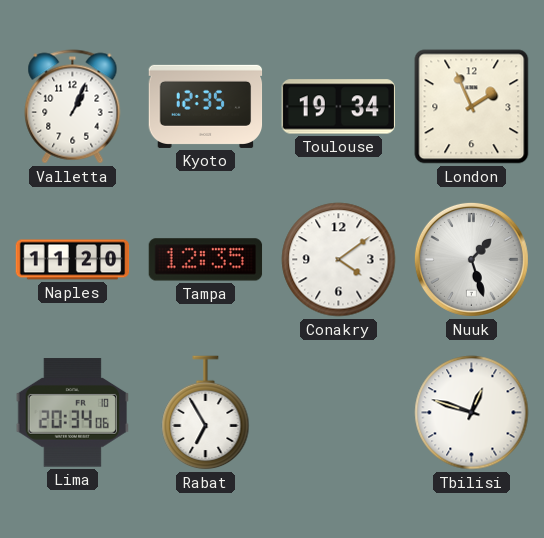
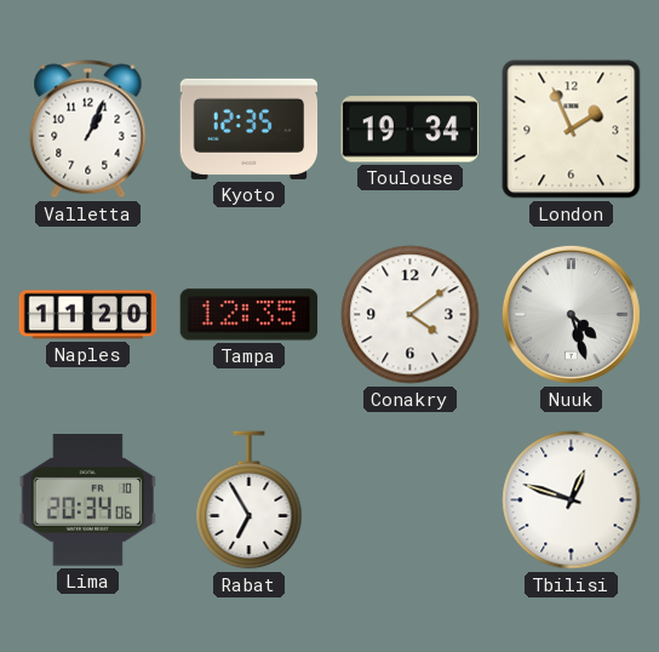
Nuuk: 1:27 -> 4:27 (571, 314)
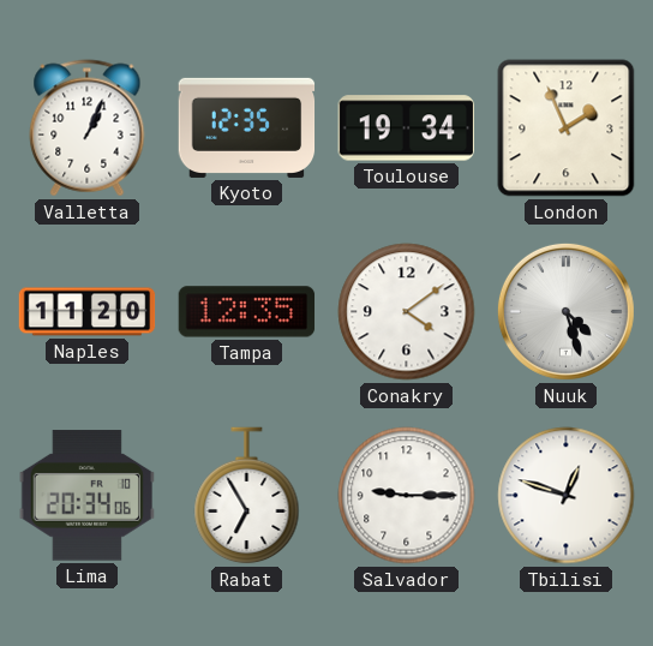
Salvador: none -> 9:15 (407, 496)
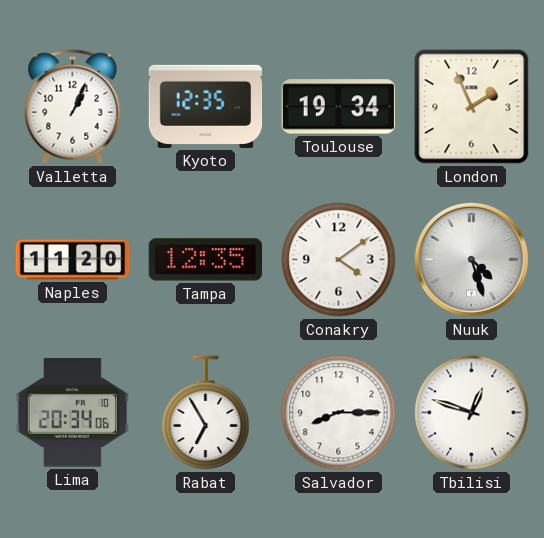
Salvador: 9:15 -> 8:15 (339, 413)
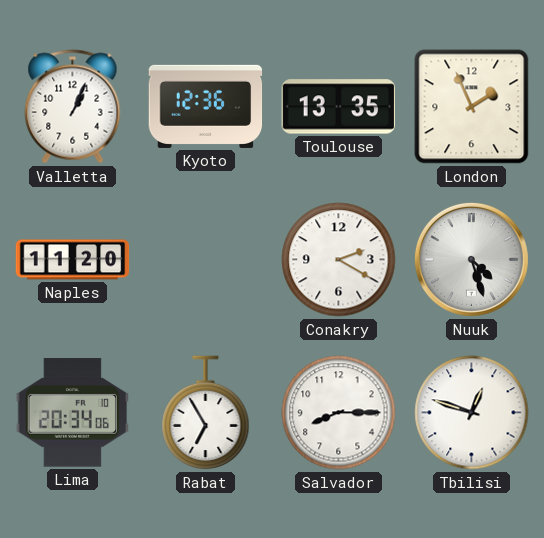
Kyoto: 12:35 -> 12:36 (206, 106)
Toulouse: 19:34 -> 13:35 (338, 107)
Tampa: 12:35 -> none (206, 260)
Conakry: 4:09 -> 2:20 (339, 260)
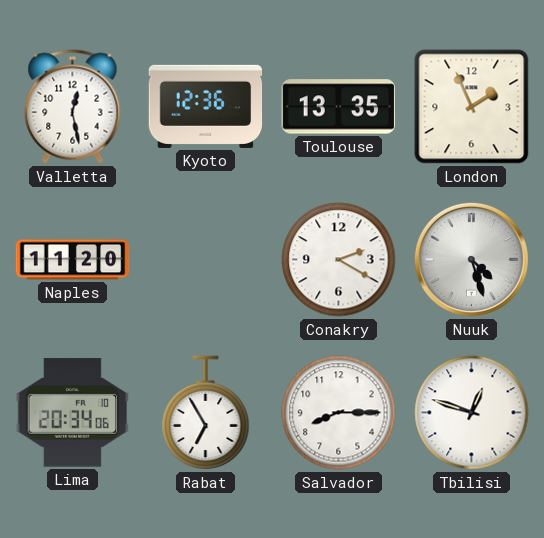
Valletta: 1:04 -> 12:28 (73, 107)
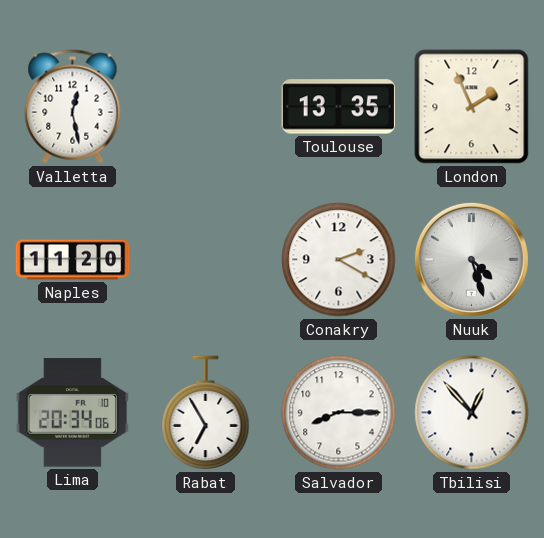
Kyoto: 12:36 -> none (206, 106)
Tbilisi: 12:48 -> 12:53 (472, 413)
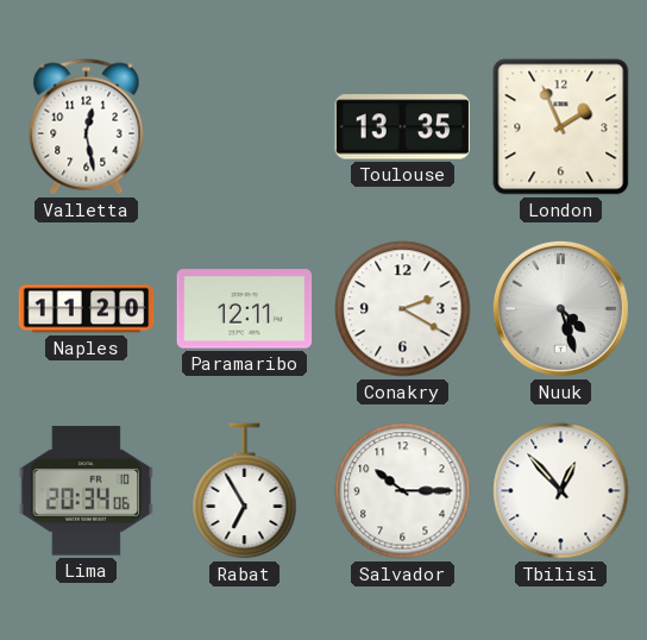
Paramaribo: none -> 12:11 (245, 309)
Salvador: 8:15 -> 10:15 (403, 491)
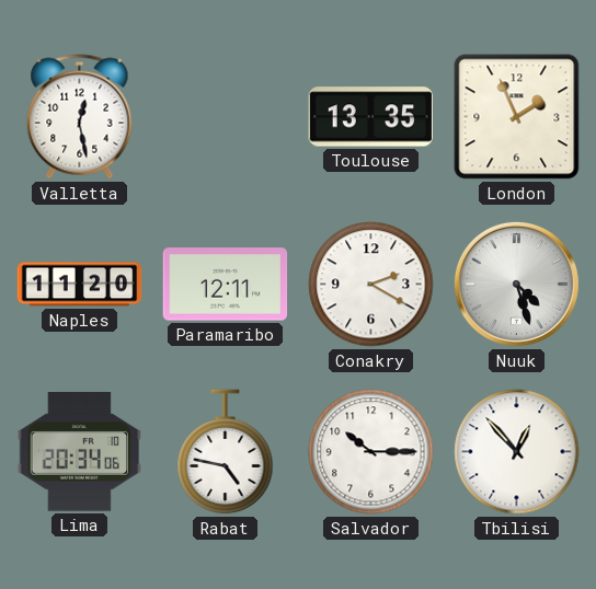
Rabat: 6:55 -> 4:47 (226, 452)
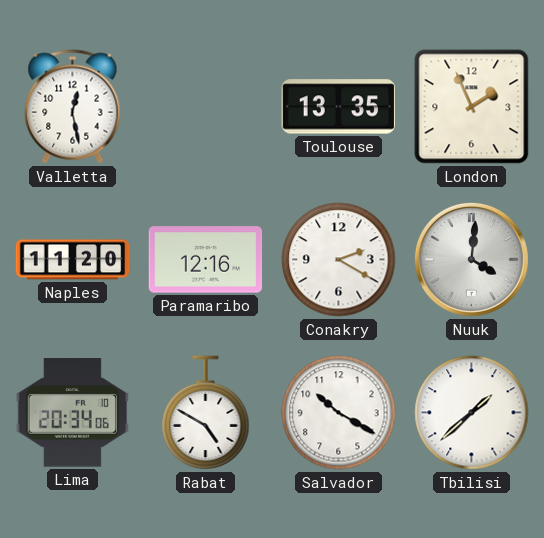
Paramaribo: 12:11 -> 12:16 (206, 260)
Nuuk: 4:27 -> 4:01 (471, 259)
Rabat: 4:47 -> 4:50 (206, 413)
Salvador: 10:15 -> 10:20 (339, 413)
Tbilisi: 12:53 -> 1:38 (472, 413)
